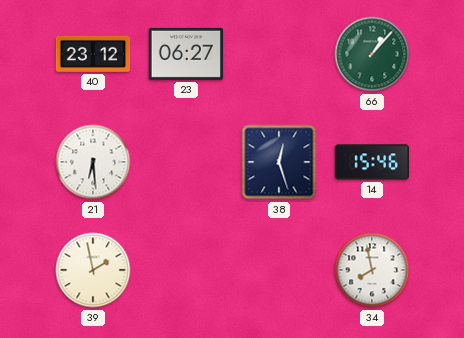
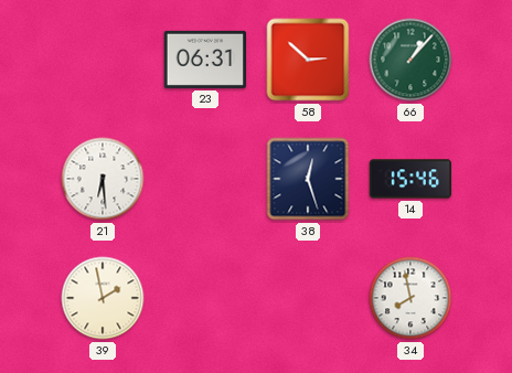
40: 23:12 -> none (93, 54)
23: 06:27 -> 06:31 (205, 60)
58: none -> 2:52 (308, 60)
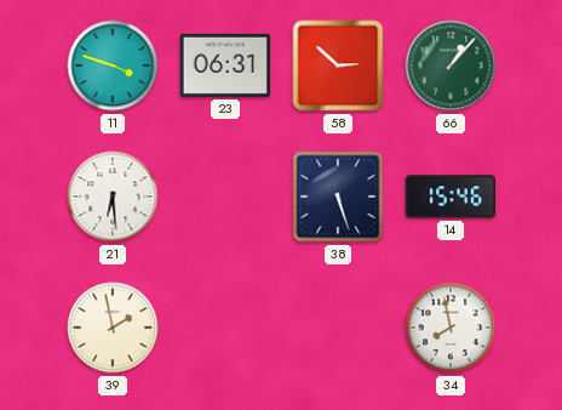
11: none -> 3:48 (113, 66)
38: 12:27 -> 5:27 (338, 197)
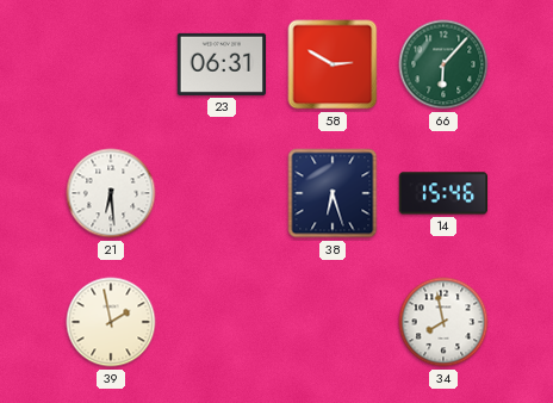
11: 3:48 -> none (113, 66)
58: 2:52 -> 2:50 (333, 64)
66: 1:07 -> 6:07 (443, 64)
38: 5:27 -> 6:27 (333, 193)
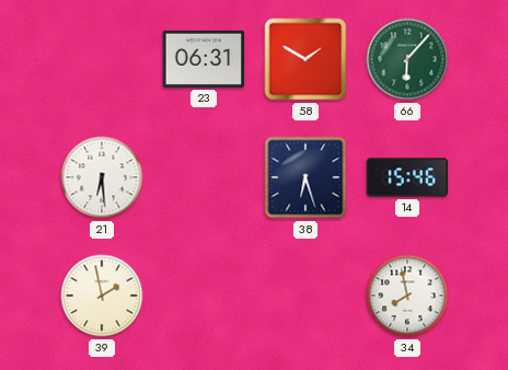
58: 2:50 -> 1:50 (305, 59)
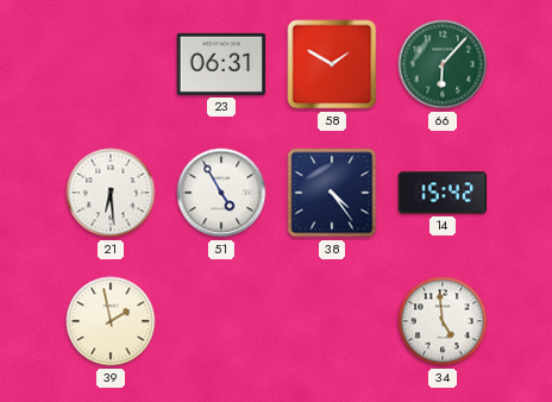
51: none -> 4:55 (221, 193)
38: 6:27 -> 4:24 (332, 193)
14: 15:46 -> 15:42 (443, 193)
34: 7:58 -> 4:59 (443, 321)
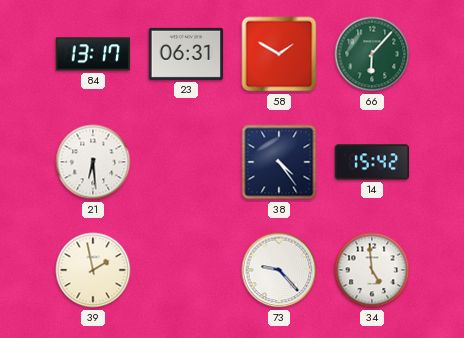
84: none -> 13:17 (93, 54)
51: 4:55 -> none (221, 193)
73: none -> 9:23 (279, 270)
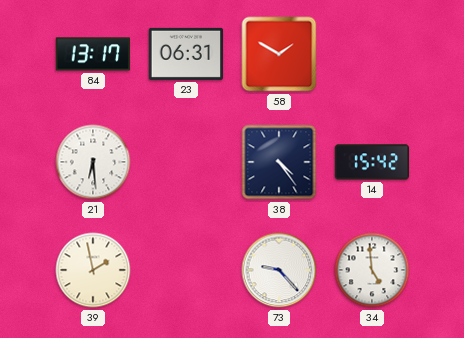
66: 6:07 -> none (372, 54)
